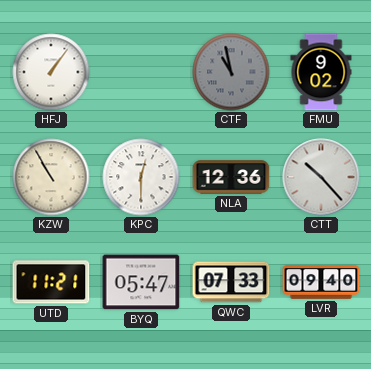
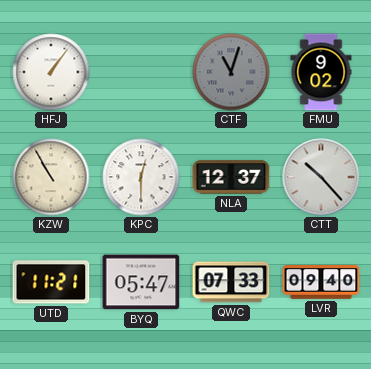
CTF: 10:58 -> 11:03 (231, 72)
NLA: 12:36 -> 12:37 (231, 177)
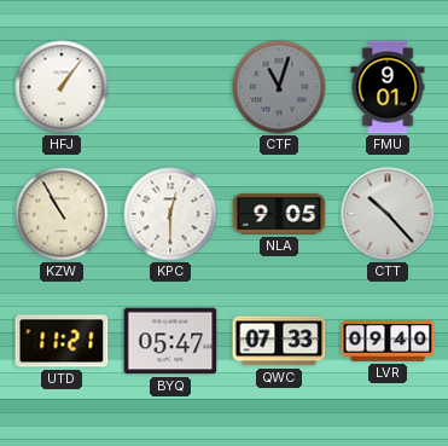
FMU: 9:02 -> 9:01 (388, 87)
NLA: 12:37 -> 9:05 (279, 214)
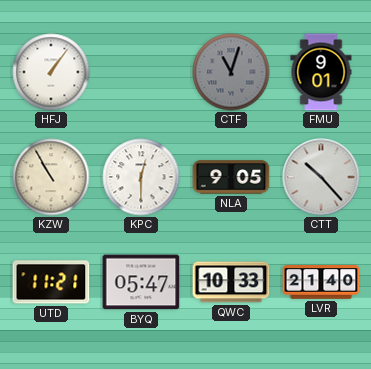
QWC: 07:33 -> 10:33 (231, 282)
LVR: 09:40 -> 21:40 (321, 283)
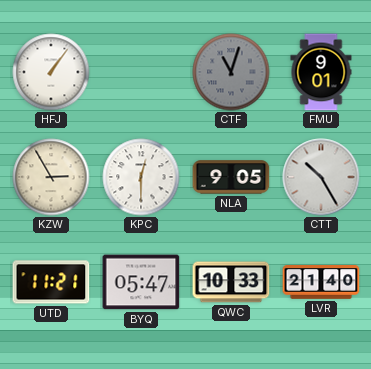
KZW: 10:55 -> 2:55 (51, 177)
CTT: 10:23 -> 10:25 (321, 177)
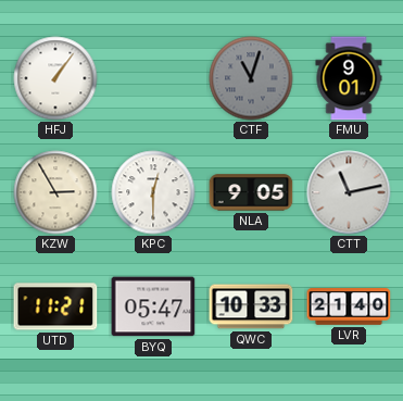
CTT: 10:25 -> 11:13 (349, 192)
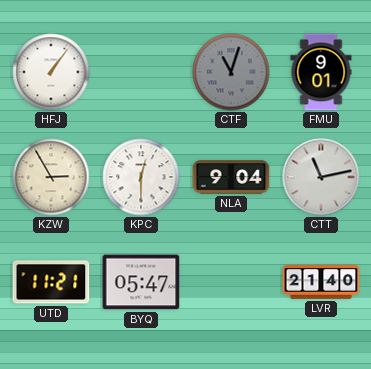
NLA: 9:05 -> 9:04 (231, 177)
QWC: 10:33 -> none (251, 306)
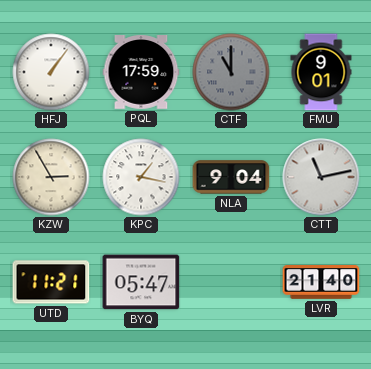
PQL: none -> 17:59 (141, 73)
CTF: 11:03 -> 11:00 (231, 72)
KPC: 12:30 -> 1:17 (141, 177)
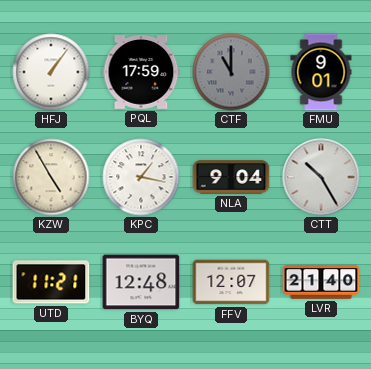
KZW: 2:55 -> 4:55 (51, 177)
CTT: 11:13 -> 10:25 (321, 177)
BYQ: 05:47 -> 12:48 (141, 282)
FFV: none -> 12:07 (231, 282)
